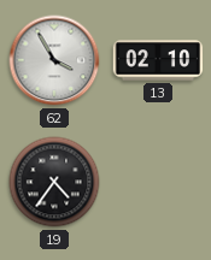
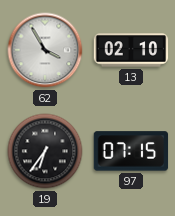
19: 4:36 -> 6:36 (45, 151)
97: none -> 07:15 (131, 151)
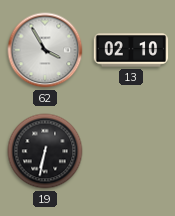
19: 6:36 -> 6:32 (45, 151)
97: 07:15 -> none (131, 151)
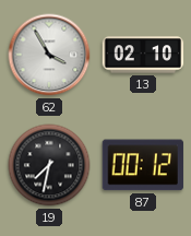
19: 6:32 -> 7:32 (49, 165)
87: none -> 00:12 (143, 165)
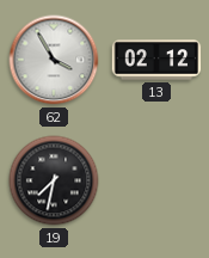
13: 02:10 -> 02:12 (156, 60)
87: 00:12 -> none (143, 165)
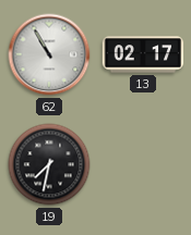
62: 3:55 -> 10:55 (49, 54)
13: 02:12 -> 02:17 (143, 54)
